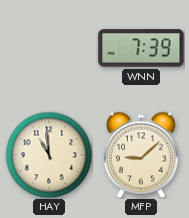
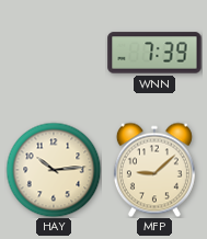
HAY: 10:59 -> 10:14 (54, 170)
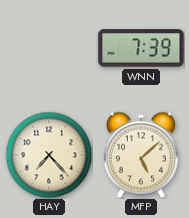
HAY: 10:14 -> 7:23 (49, 155)
MFP: 9:08 -> 5:08 (141, 155)
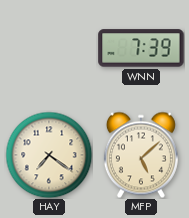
HAY: 7:23 -> 7:21 (49, 155)
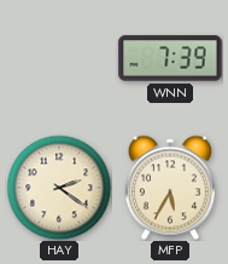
HAY: 7:21 -> 2:21 (59, 188)
MFP: 5:08 -> 5:35 (170, 188)
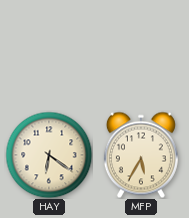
WNN: 7:39 -> none (170, 58)
HAY: 2:21 -> 6:21 (49, 155)
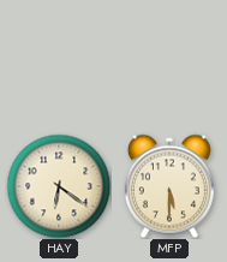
MFP: 5:35 -> 5:30 (169, 186)
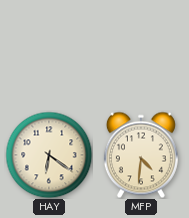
MFP: 5:30 -> 4:31 (141, 155)
